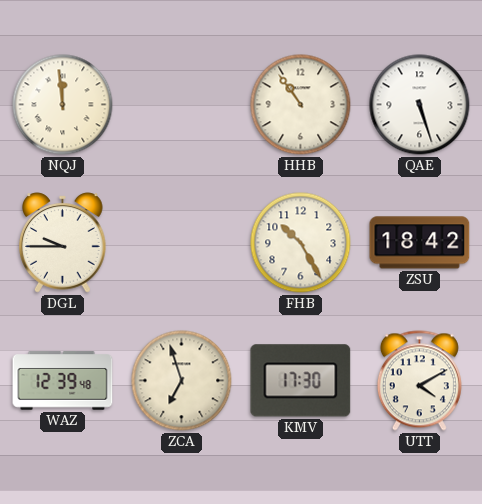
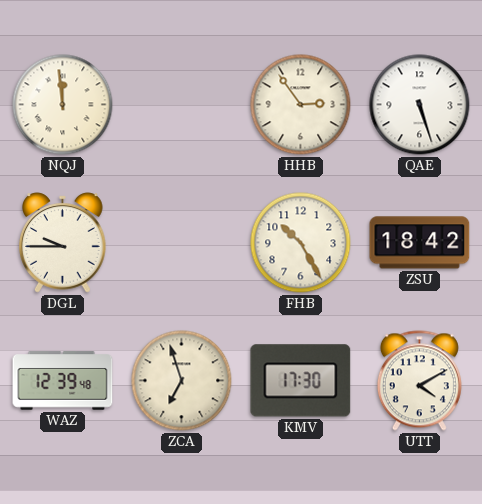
HHB: 10:54 -> 2:54 (301, 105)
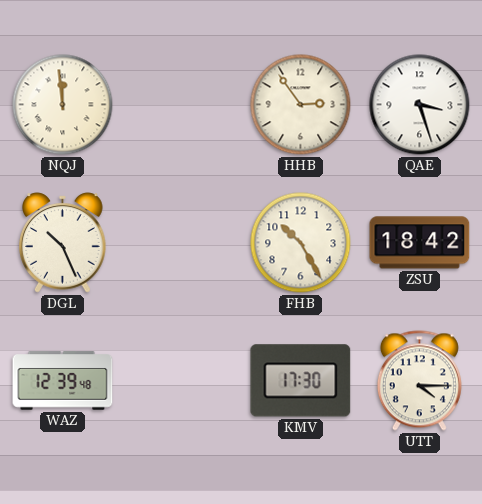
QAE: 5:27 -> 3:27 (420, 105)
DGL: 9:45 -> 10:26 (63, 243)
ZCA: 6:57 -> none (182, 381)
UTT: 4:10 -> 4:15 (419, 381)
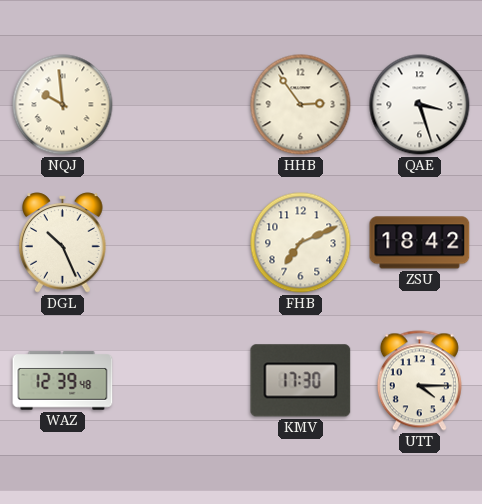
NQJ: 11:59 -> 9:59 (63, 105)
FHB: 10:25 -> 7:11 (301, 243)
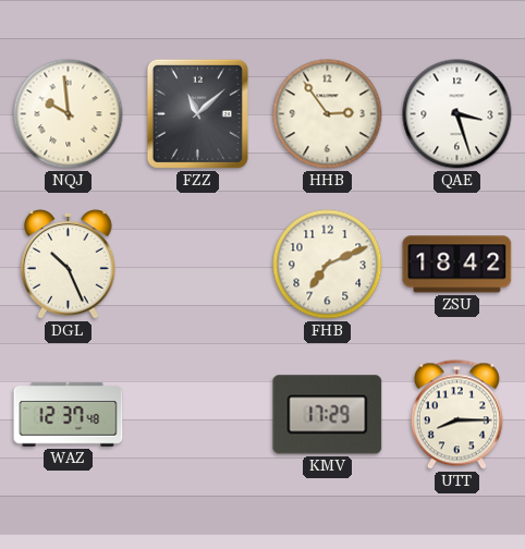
FZZ: none -> 11:08 (197, 113)
WAZ: 12:39 -> 12:37 (69, 415)
KMV: 17:30 -> 17:29 (328, 415)
UTT: 4:15 -> 8:15 (456, 415)
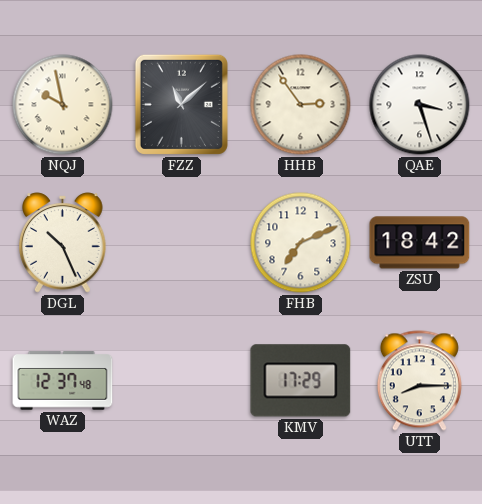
NQJ: 9:59 -> 9:58 (63, 105)
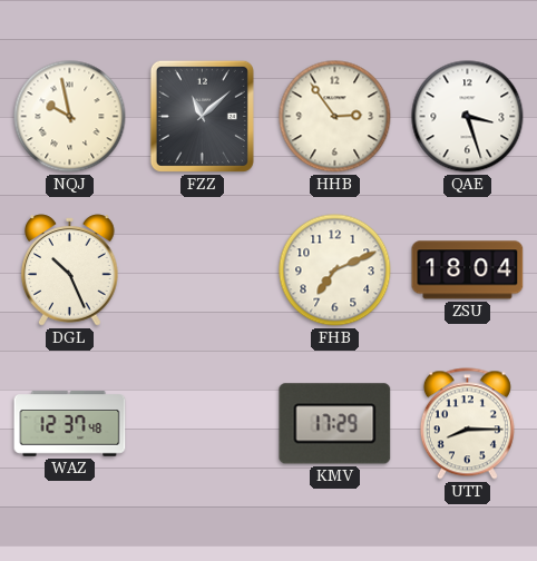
ZSU: 18:42 -> 18:04 (468, 270)
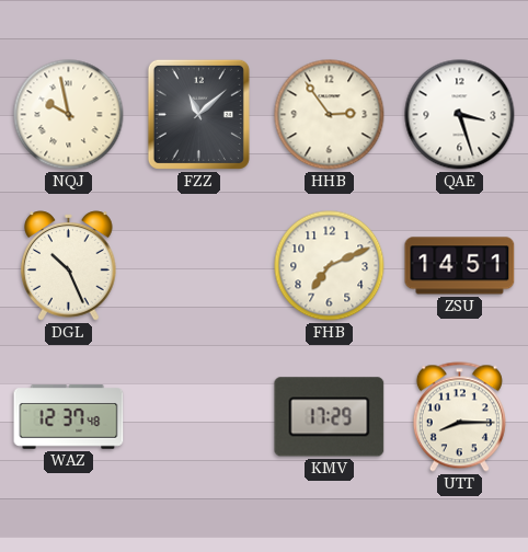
ZSU: 18:04 -> 14:51 (460, 266)
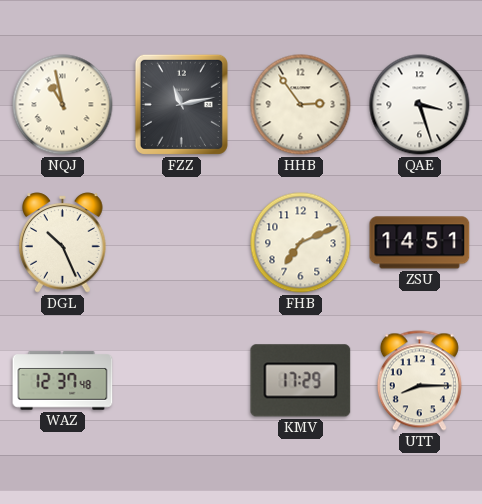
NQJ: 9:58 -> 10:58 (63, 105)
FZZ: 11:08 -> 11:13 (181, 104)
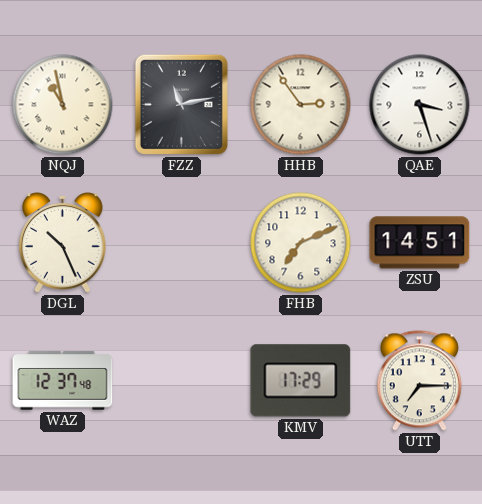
UTT: 8:15 -> 7:15 (419, 381)
